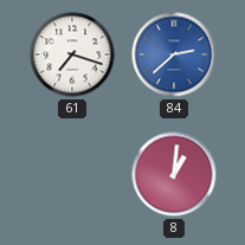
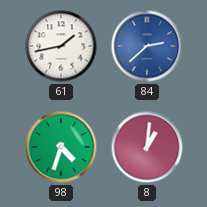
61: 7:18 -> 1:43 (61, 46)
98: none -> 4:33 (61, 147)
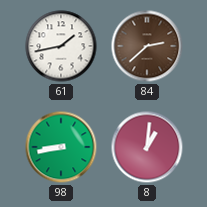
84 dial: blue -> brown (147, 46)
98: 4:33 -> 8:43 (61, 147)
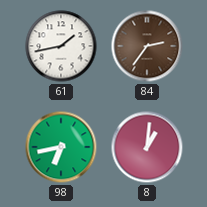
84: 2:38 -> 2:36 (147, 46)
98: 8:43 -> 6:43 (61, 147)
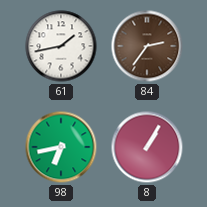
8: 1:01 -> 1:05 (147, 147)
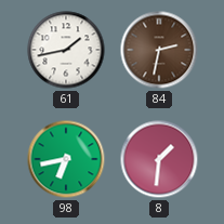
84: 2:36 -> 2:32 (159, 50)
8: 1:05 -> 1:31 (159, 159)
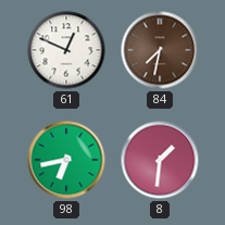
61: 1:43 -> 12:49 (66, 50)
84: 2:32 -> 7:32 (160, 50)
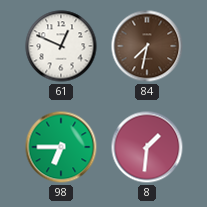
98: 6:43 -> 6:45 (61, 147)
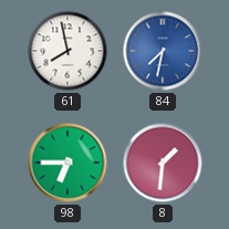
61: 12:49 -> 7:58 (67, 51)
84 dial: brown -> blue (163, 51)
